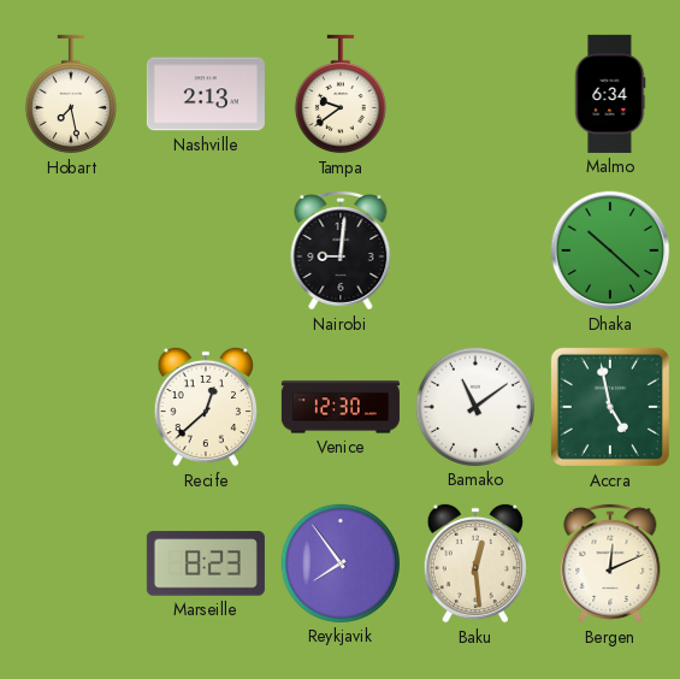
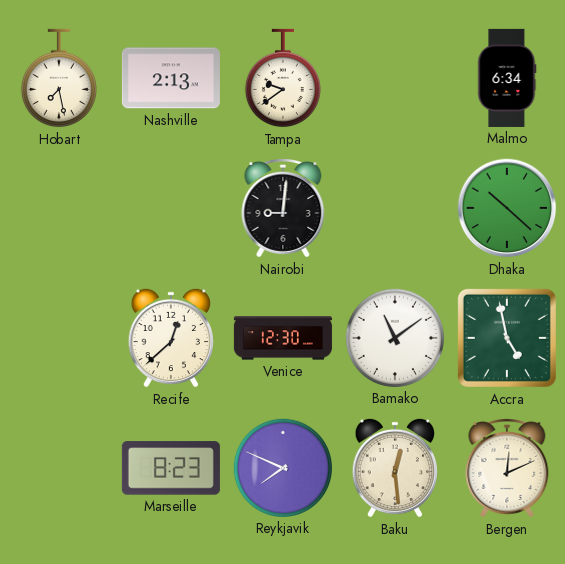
Reykjavik: 7:54 -> 7:49 (283, 468)
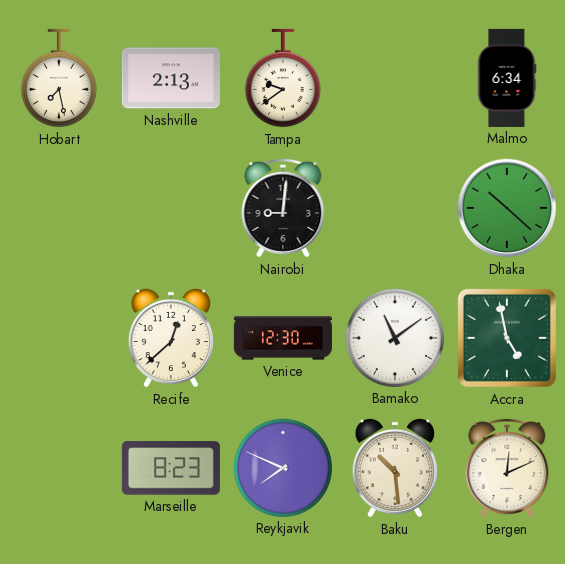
Baku: 12:29 -> 10:29 (394, 468)
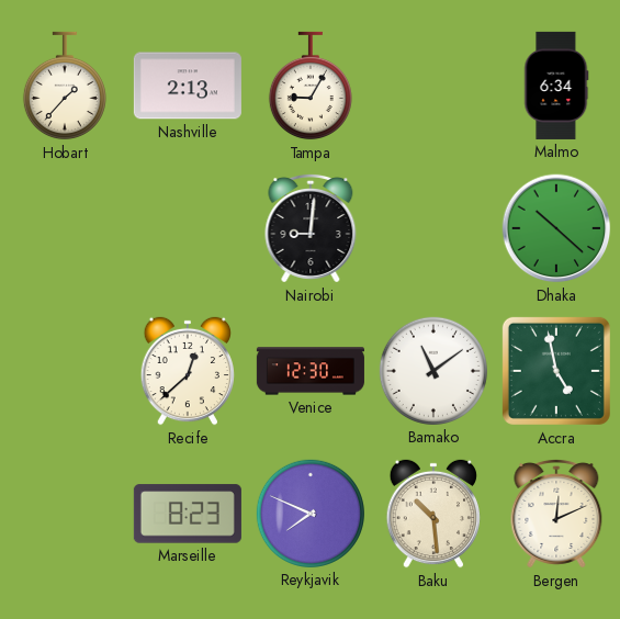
Hobart: 7:28 -> 1:37 (65, 86)
Tampa: 9:39 -> 9:05 (311, 86)
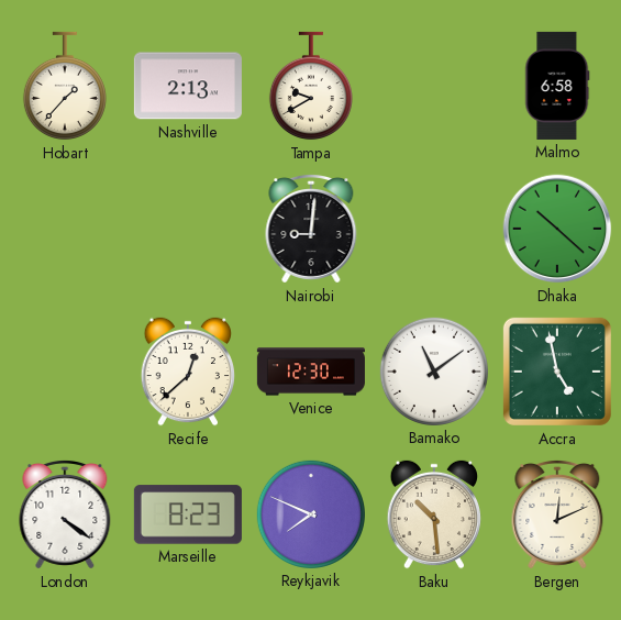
Tampa: 9:05 -> 9:40 (311, 86)
Malmo: 6:34 -> 6:58 (557, 86)
London: none -> 4:21 (65, 514)
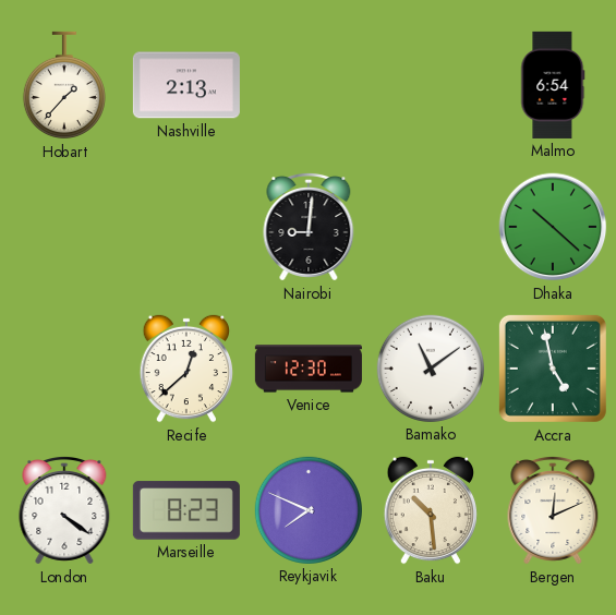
Tampa: 9:40 -> none (311, 86)
Malmo: 6:58 -> 6:54 (553, 85)
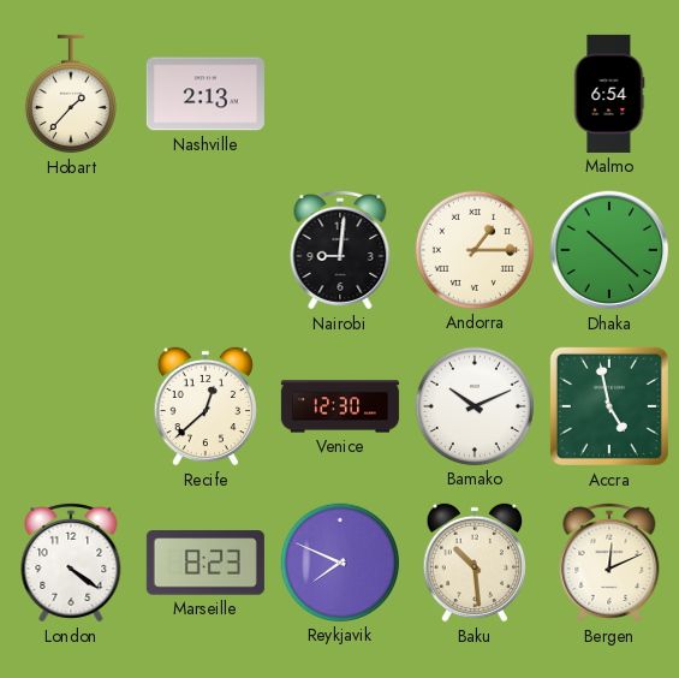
Andorra: none -> 1:15 (475, 250)
Bamako: 11:09 -> 10:11 (475, 406)
